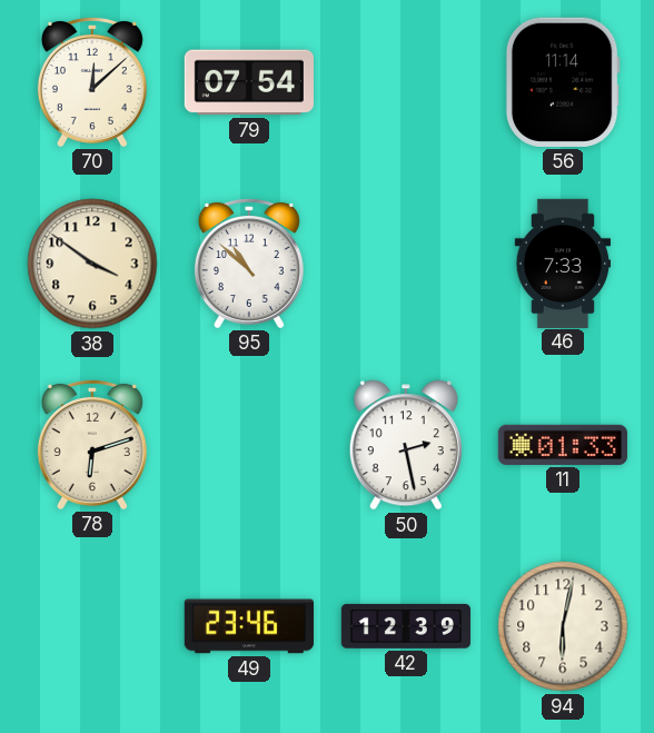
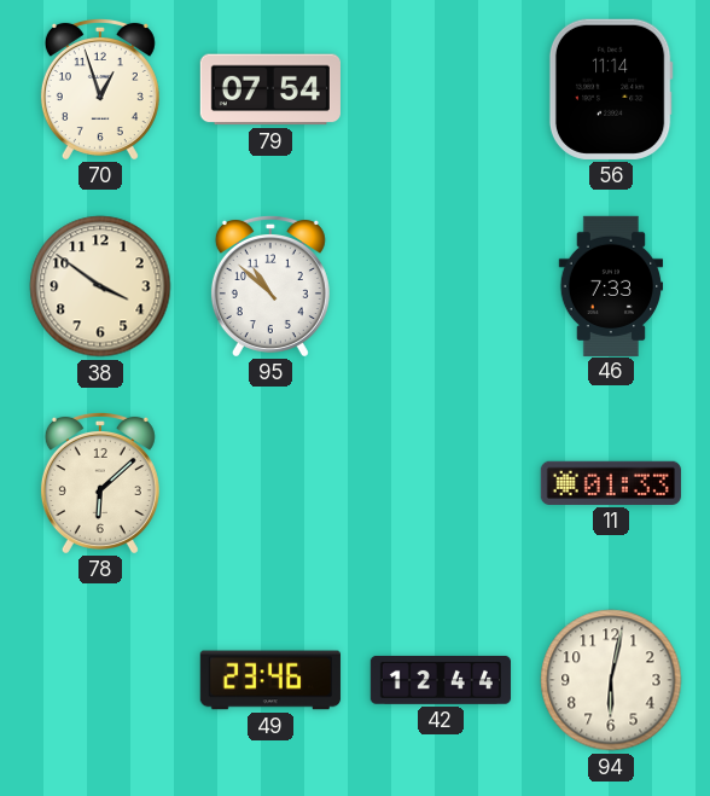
70: 12:08 -> 12:57 (100, 88)
78: 6:12 -> 6:08 (100, 482)
50: 2:28 -> none (406, 445)
42: 12:39 -> 12:44 (441, 680)
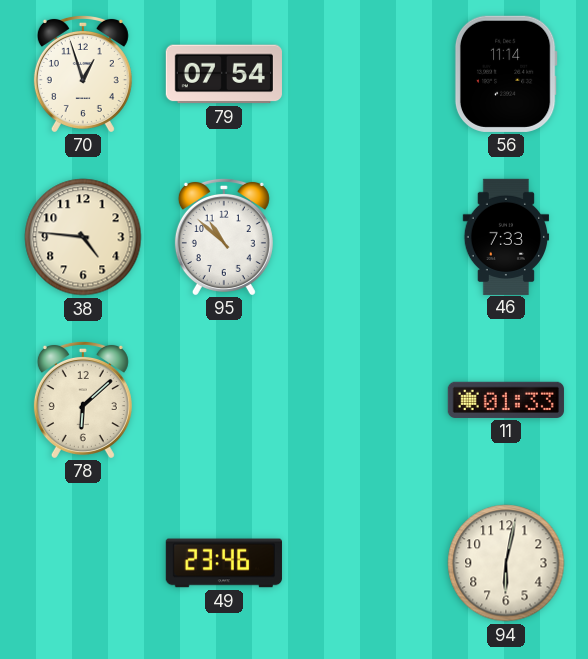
38: 3:51 -> 4:46 (83, 237)
42: 12:44 -> none (441, 680)
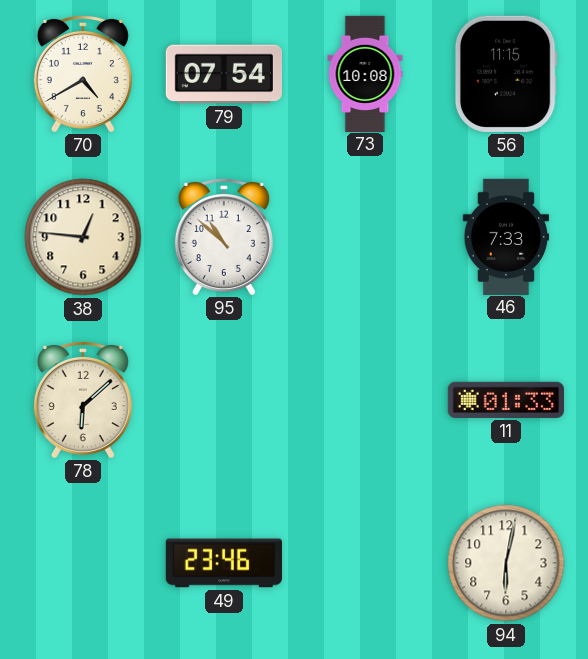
70: 12:57 -> 4:40 (83, 73)
73: none -> 10:08 (365, 73)
56: 11:14 -> 11:15 (506, 74)
38: 4:46 -> 12:46 (83, 237)
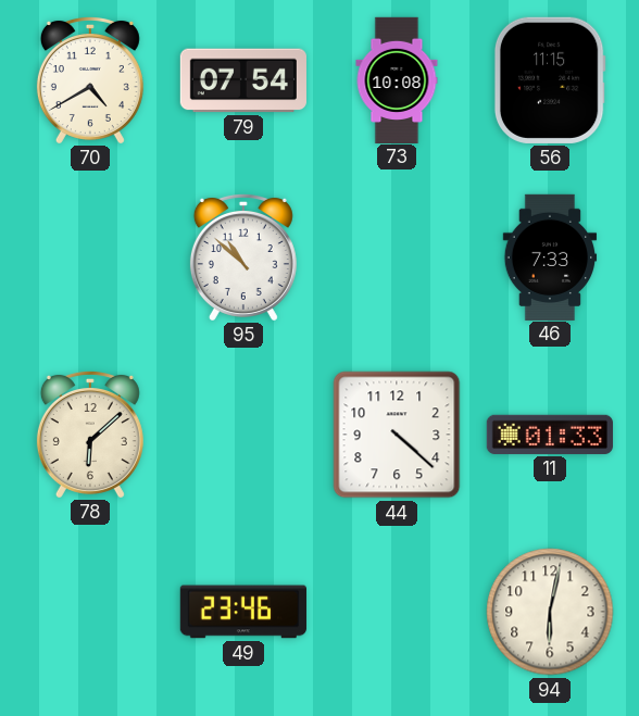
38: 12:46 -> none (83, 237)
44: none -> 4:22 (397, 435)
